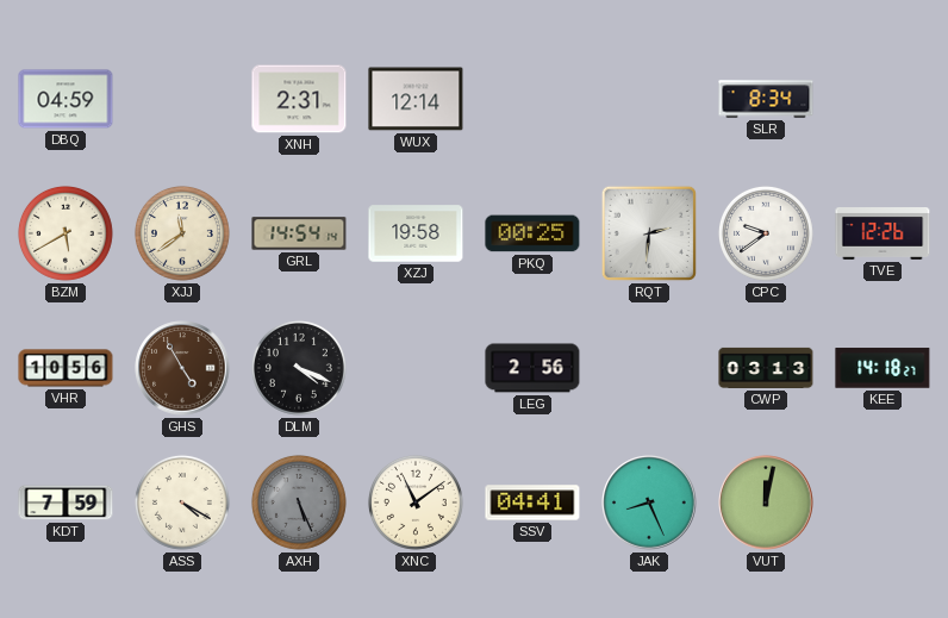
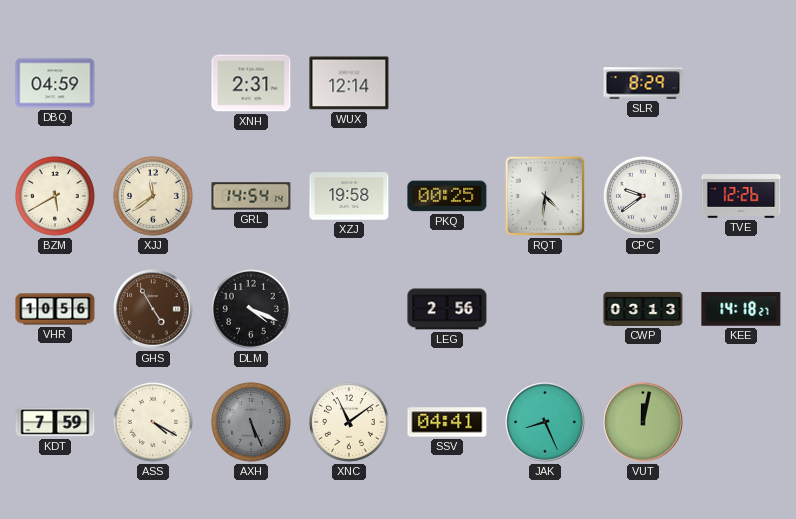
SLR: 8:34 -> 8:29 (643, 83)
RQT: 2:31 -> 4:31 (545, 196)
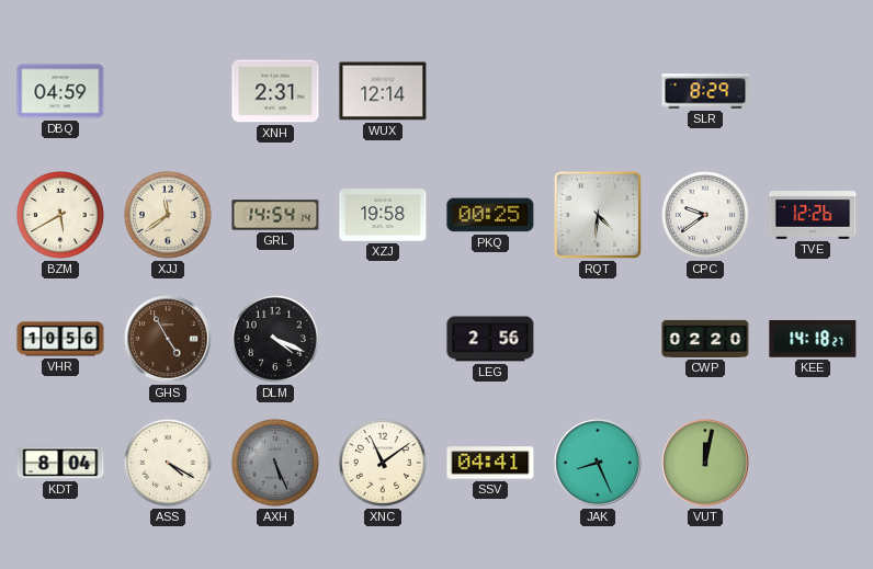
CWP: 03:13 -> 02:20 (705, 339)
KDT: 7:59 -> 8:04 (60, 463)
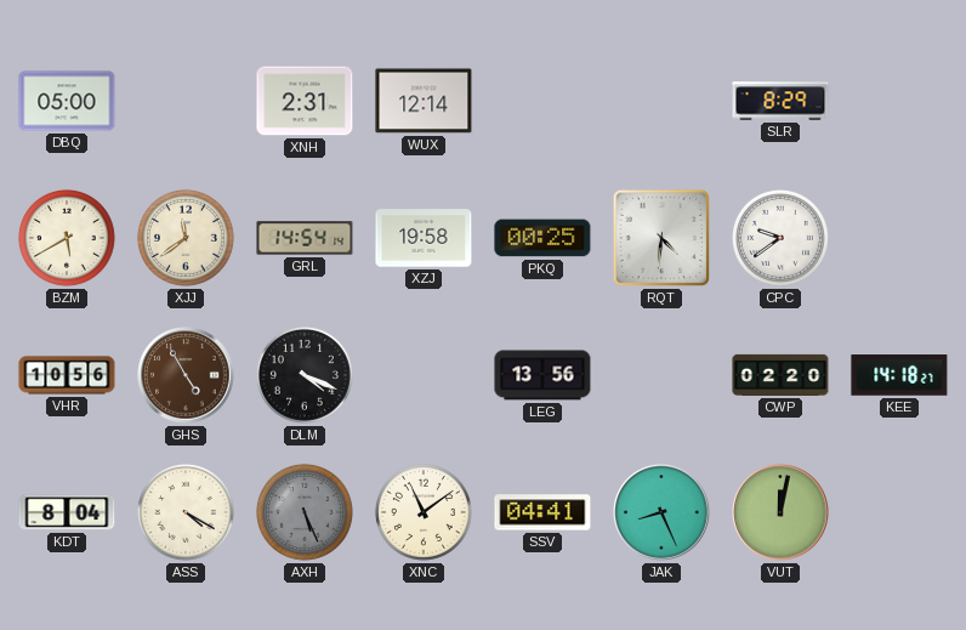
DBQ: 04:59 -> 05:00 (67, 101)
TVE: 12:26 -> none (813, 216)
LEG: 2:56 -> 13:56 (542, 375)
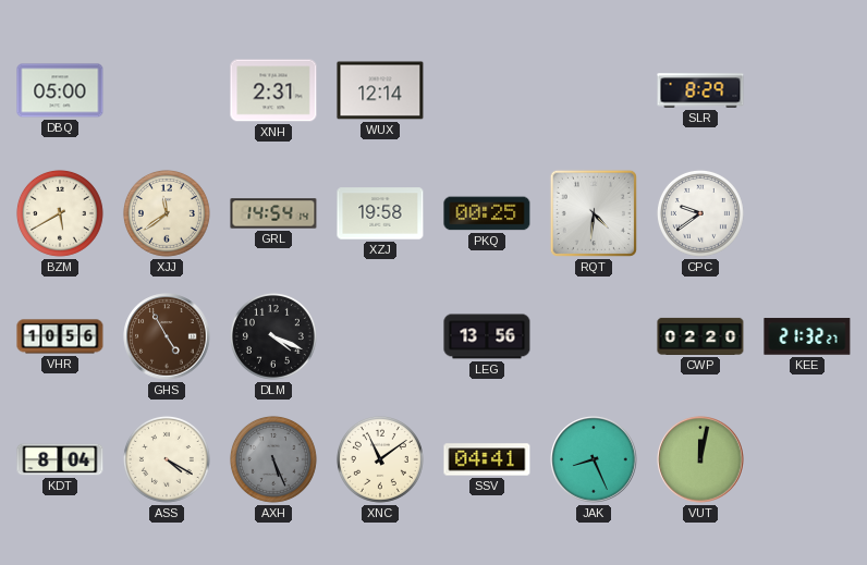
KEE: 14:18 -> 21:32 (807, 336)
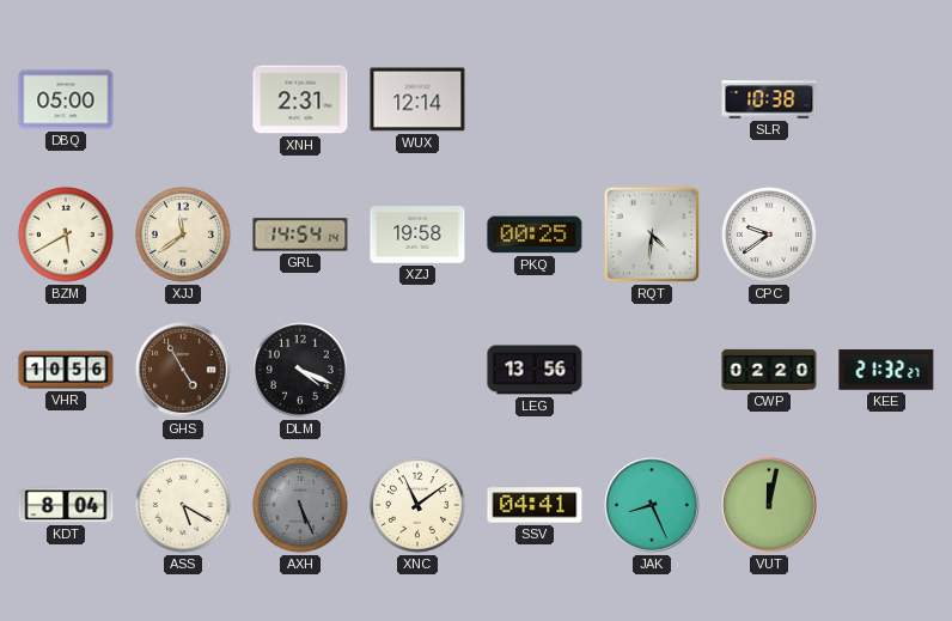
SLR: 8:29 -> 10:38 (769, 99)
ASS: 4:20 -> 5:20 (183, 505)
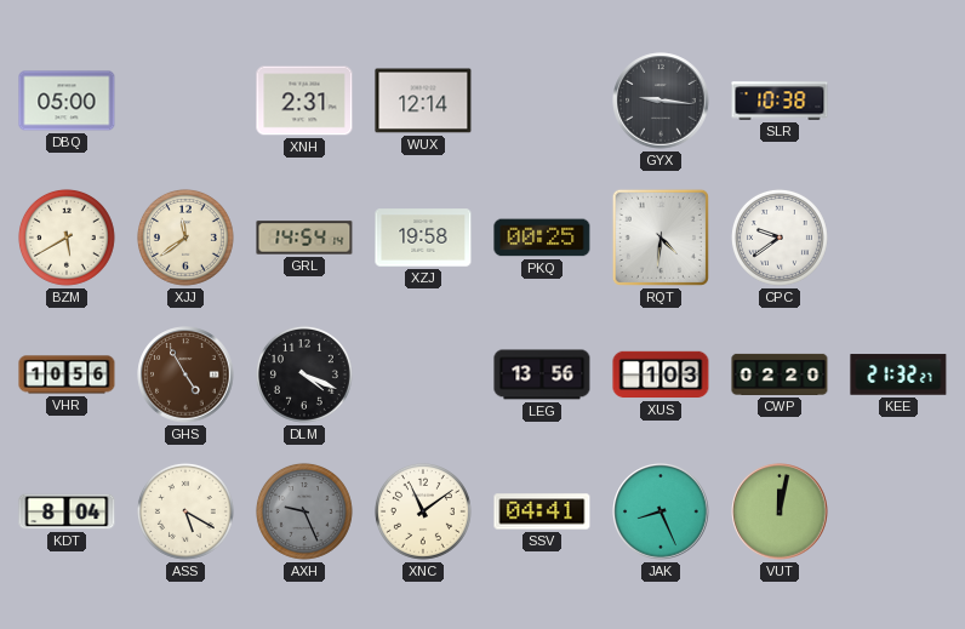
GYX: none -> 9:16 (661, 101)
XUS: none -> 1:03 (661, 374)
AXH: 5:26 -> 9:26 (304, 511)
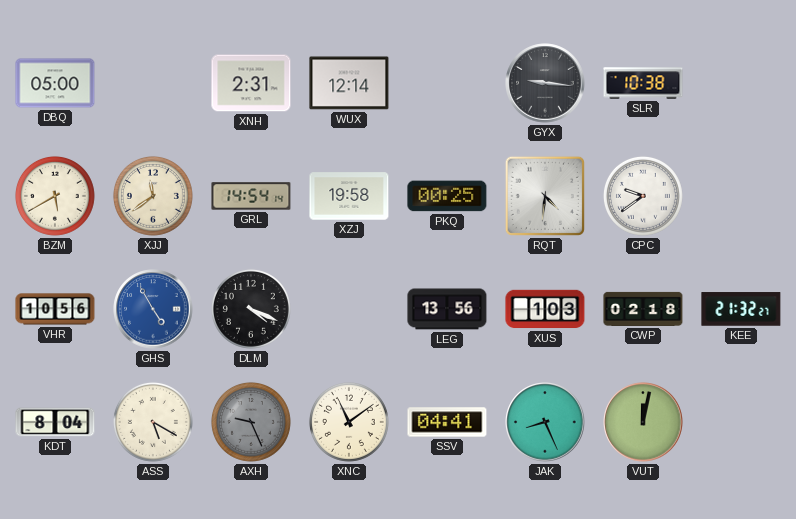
GHS dial: brown -> blue (153, 309)
CWP: 02:20 -> 02:18 (643, 309)
